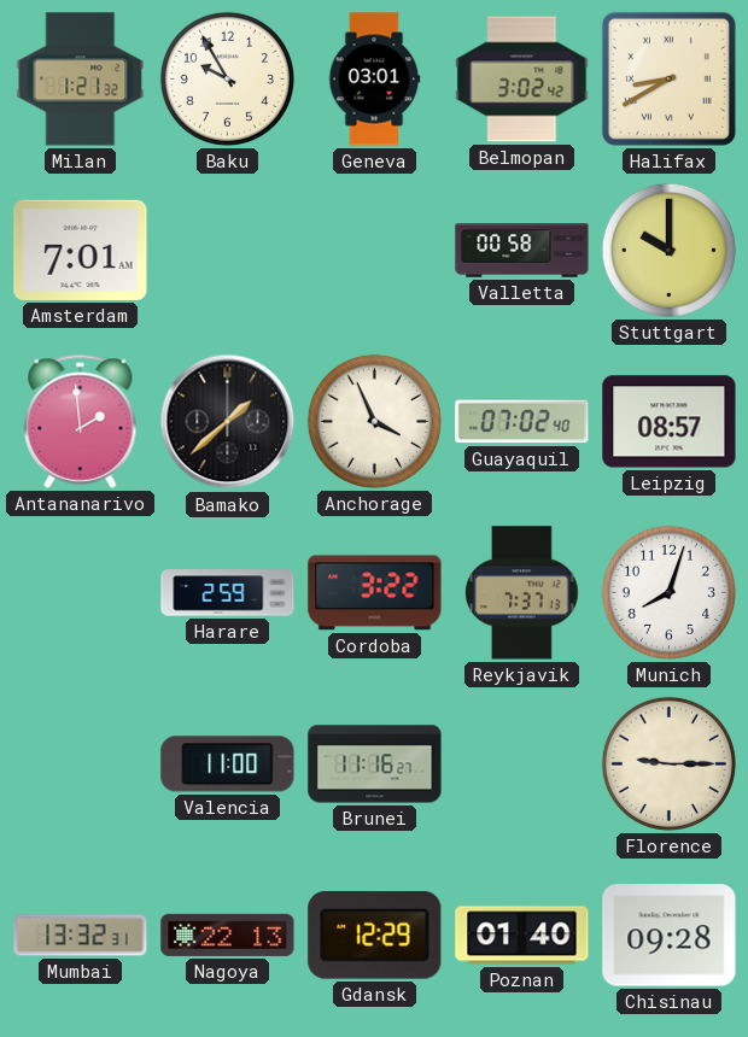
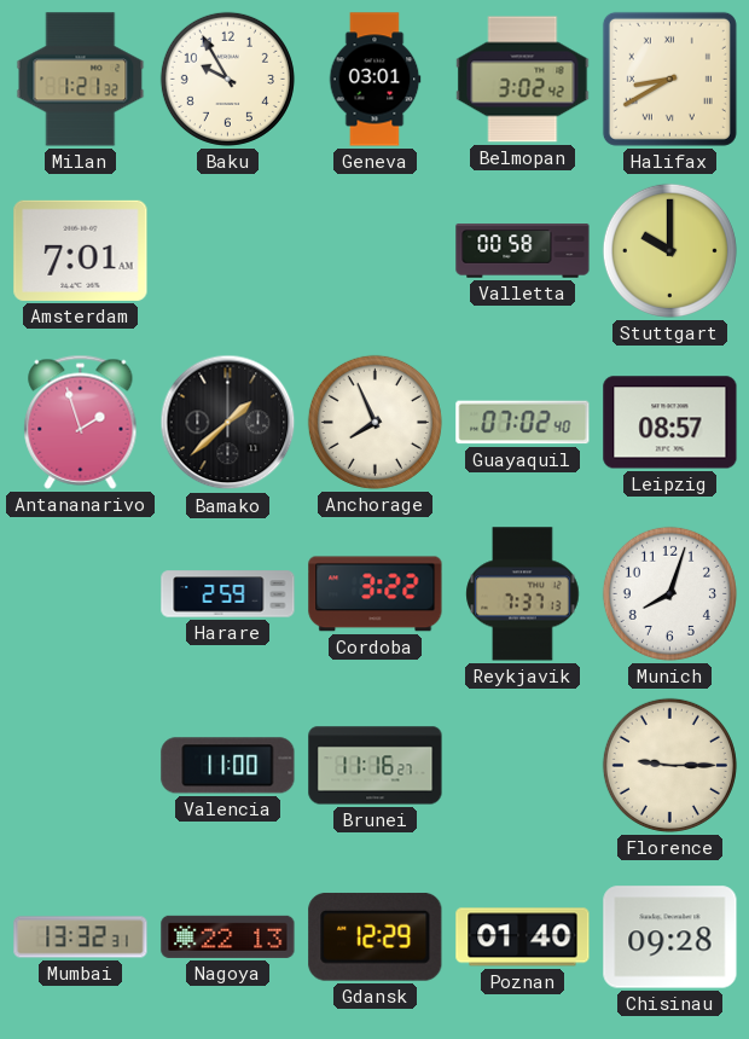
Antananarivo: 1:59 -> 1:57 (81, 422)
Anchorage: 3:56 -> 7:56 (374, 422)
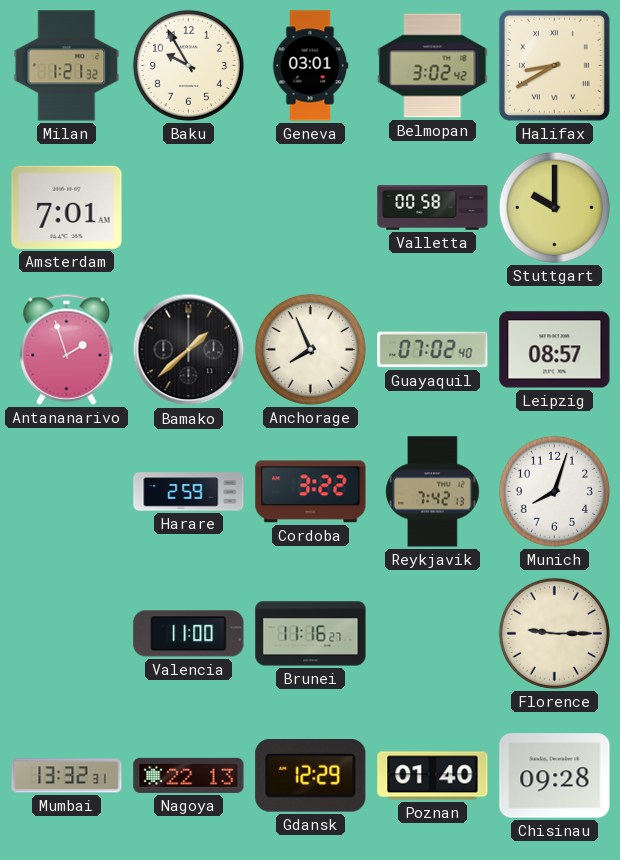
Reykjavik: 7:37 -> 7:42 (433, 492)
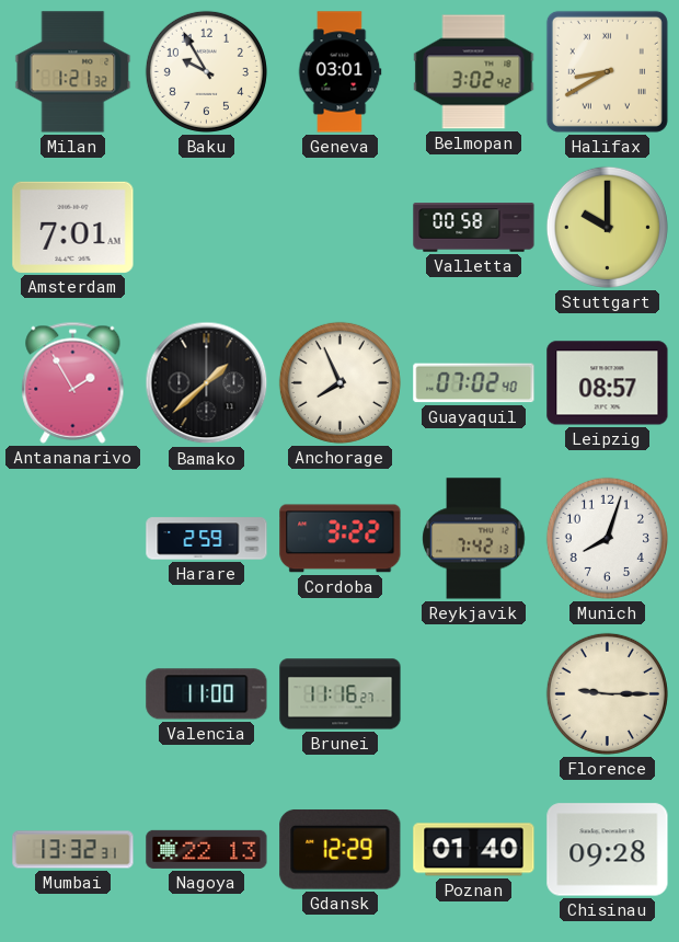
Antananarivo: 1:57 -> 1:55 (73, 382)
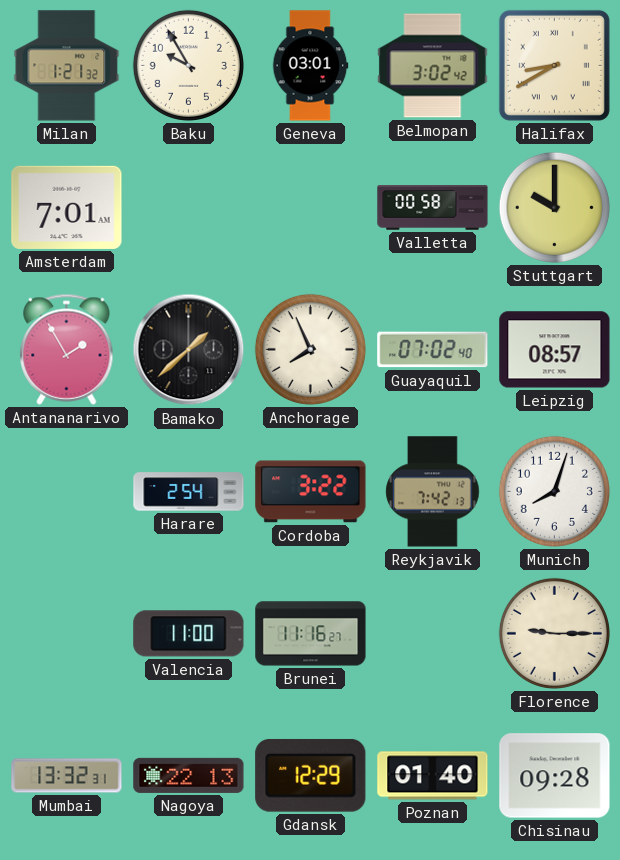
Harare: 2:59 -> 2:54 (189, 492)
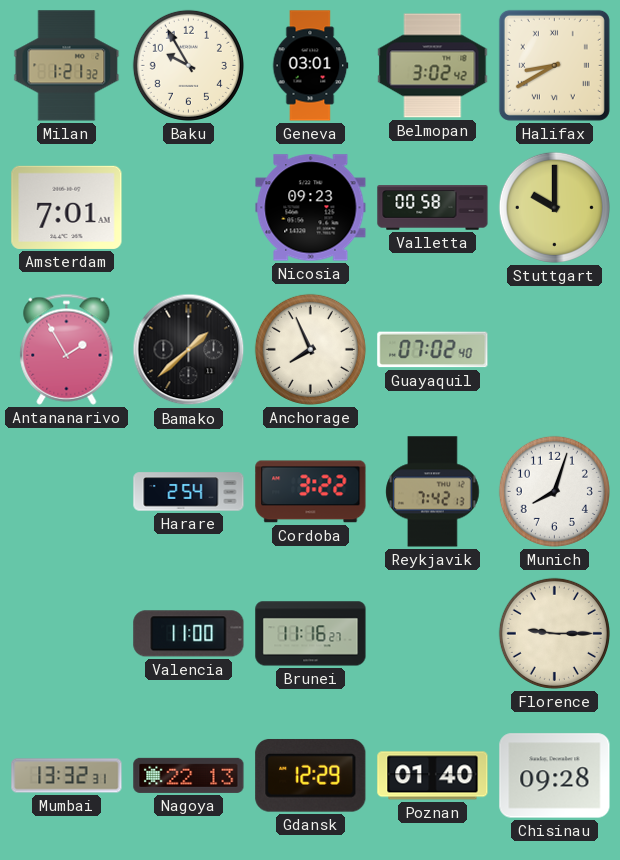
Nicosia: none -> 09:23 (311, 208)
Leipzig: 08:57 -> none (555, 350)
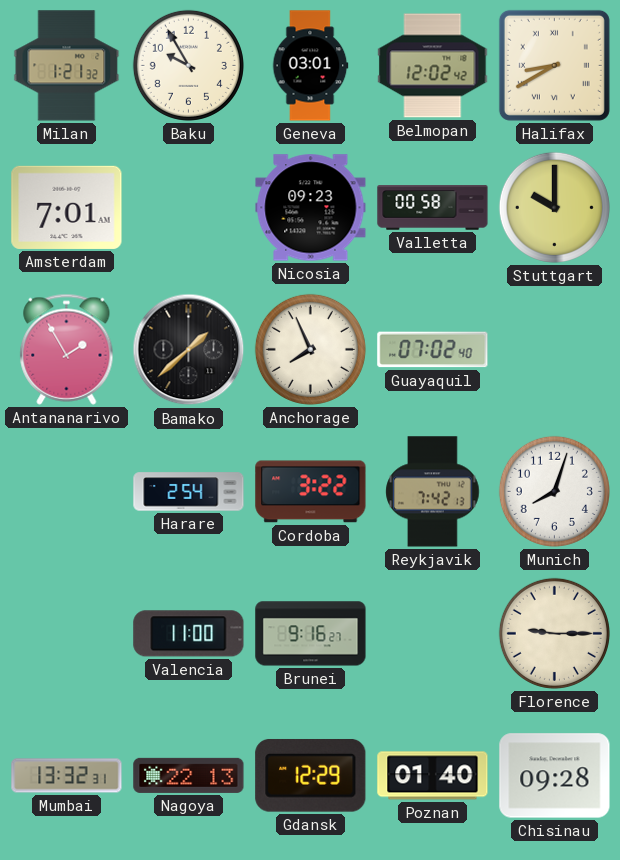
Belmopan: 3:02 -> 12:02 (433, 66)
Brunei: 11:16 -> 9:16 (311, 634)
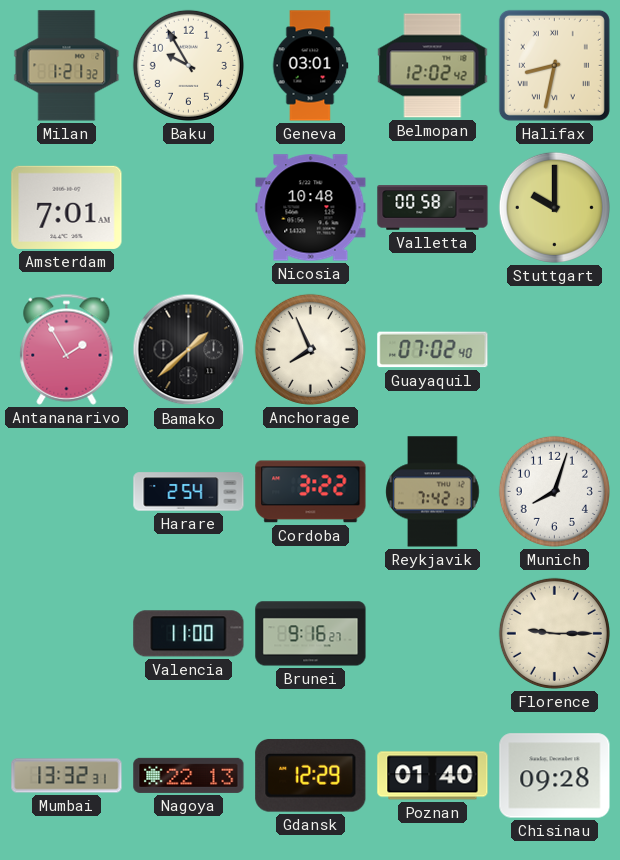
Halifax: 8:40 -> 8:32 (554, 65)
Nicosia: 09:23 -> 10:48 (311, 208)
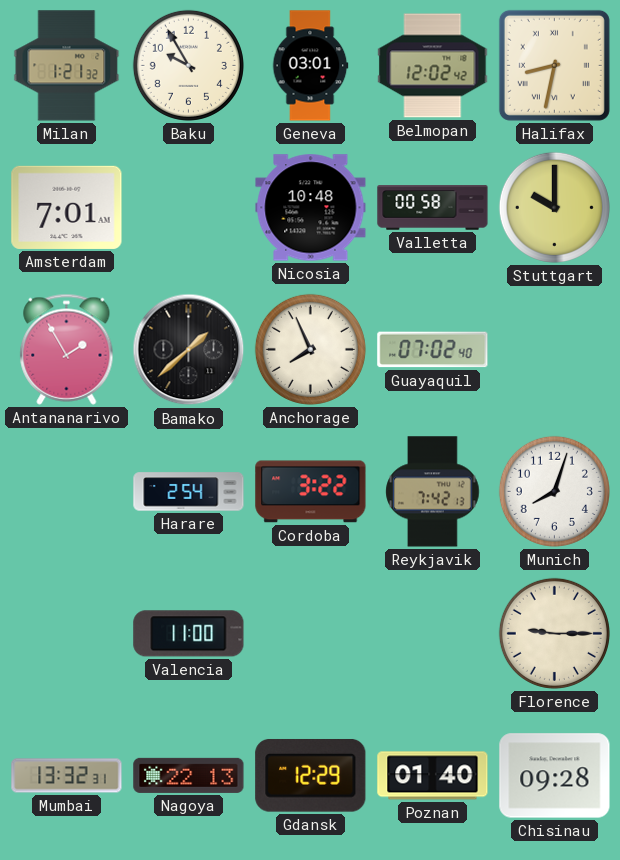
Brunei: 9:16 -> none (311, 634)
